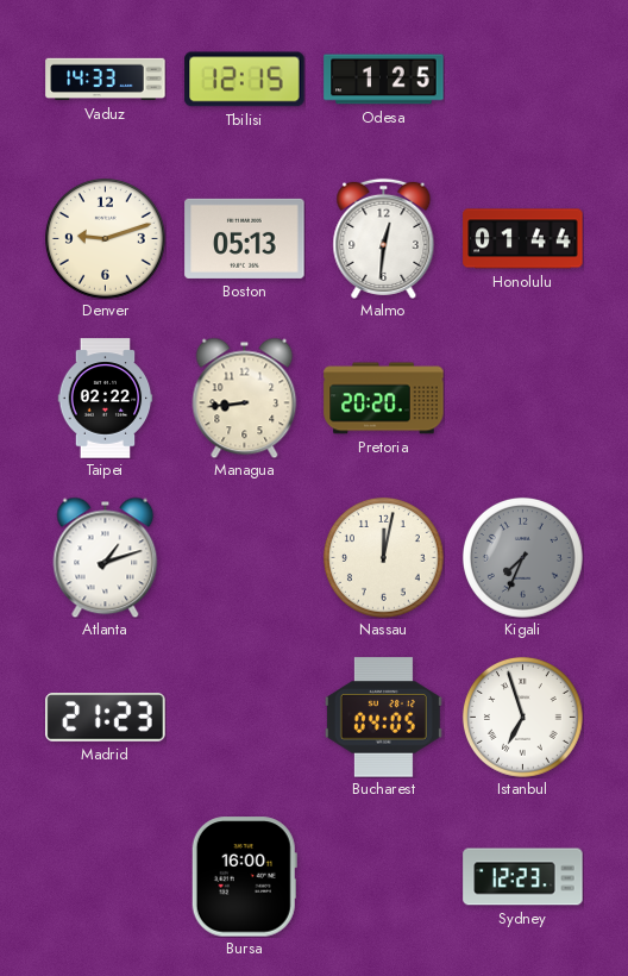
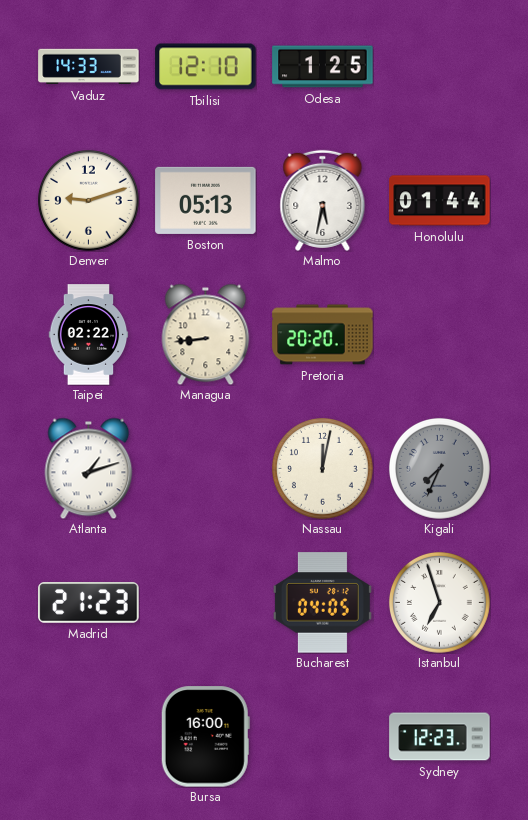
Tbilisi: 12:15 -> 12:10 (206, 67)
Malmo: 12:31 -> 5:32 (323, 200)
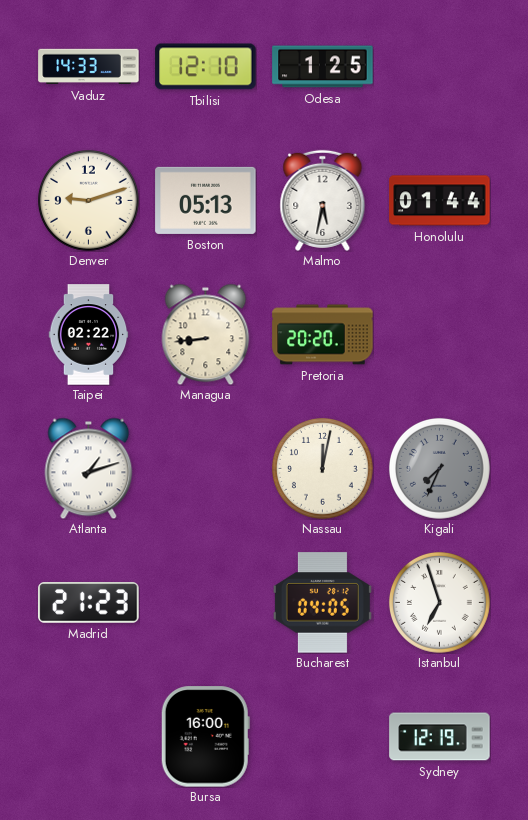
Sydney: 12:23 -> 12:19 (440, 737)
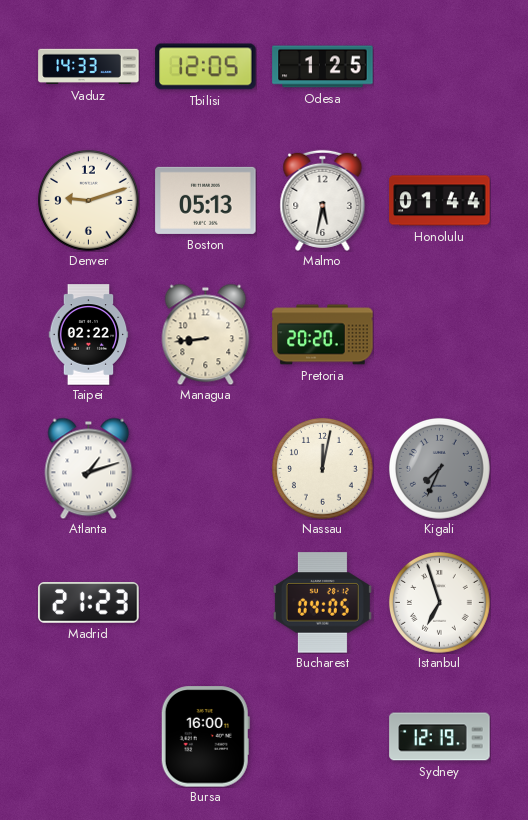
Tbilisi: 12:10 -> 12:05 (206, 67)
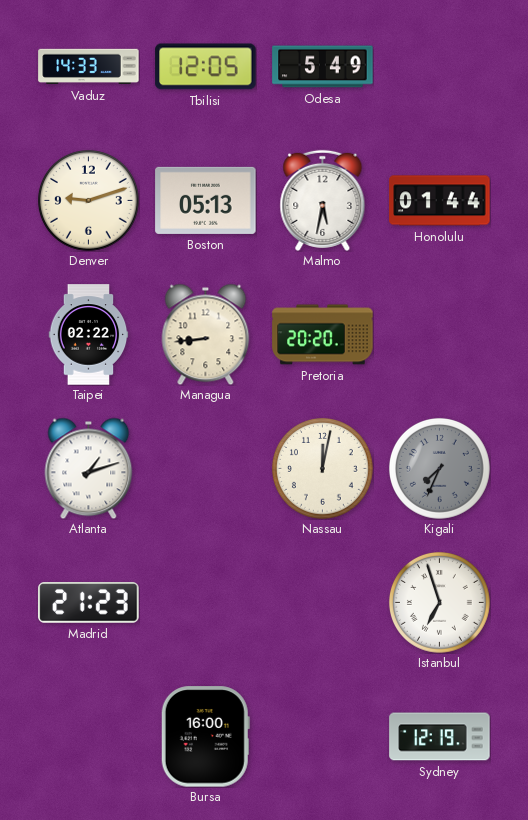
Odesa: 1:25 -> 5:49 (323, 67)
Bucharest: 04:05 -> none (322, 603)
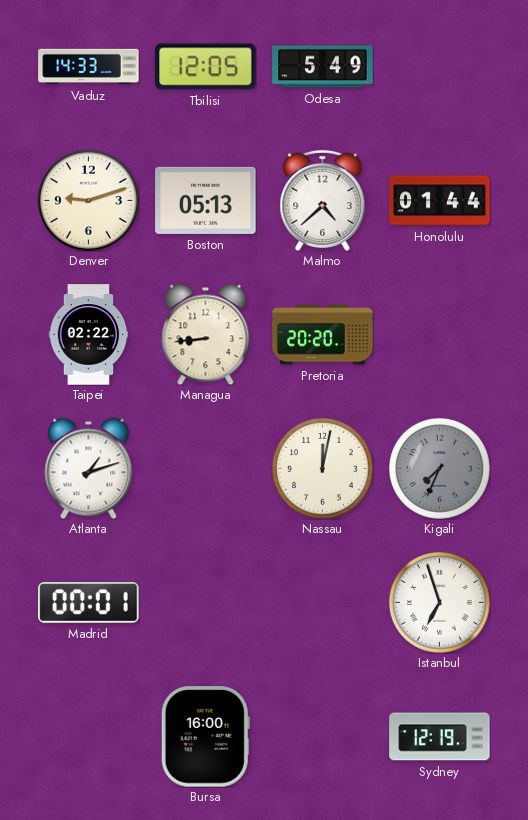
Malmo: 5:32 -> 4:38 (323, 200)
Madrid: 21:23 -> 00:01 (89, 603)
